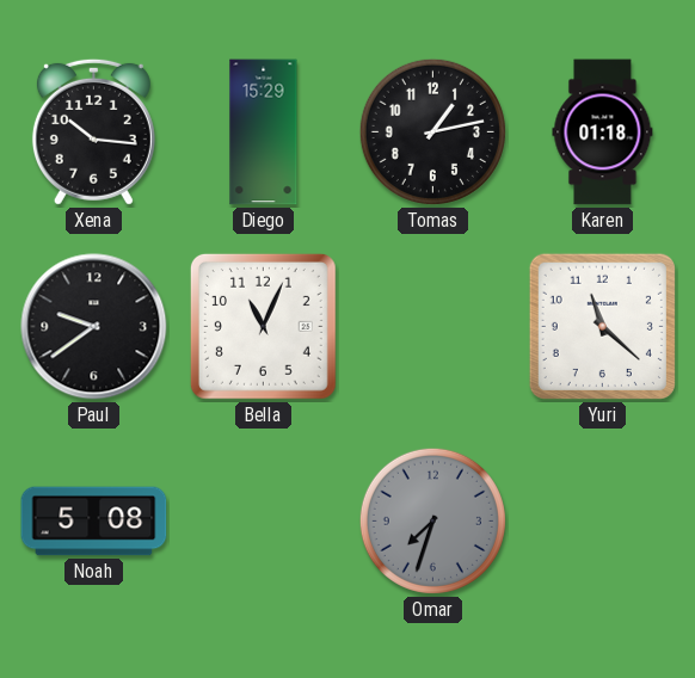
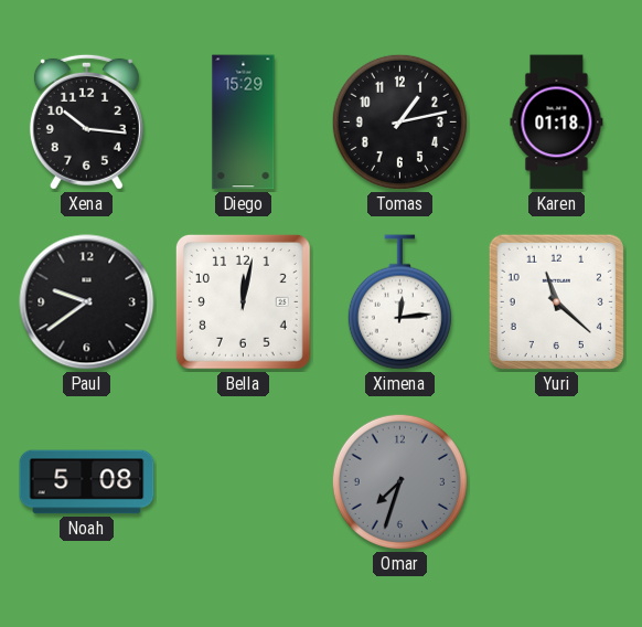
Bella: 11:04 -> 12:02 (243, 301)
Ximena: none -> 12:14 (399, 302)
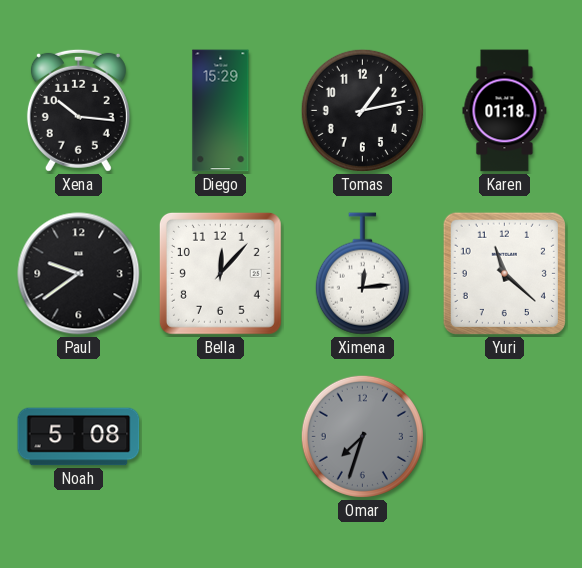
Bella: 12:02 -> 12:07 (220, 273)
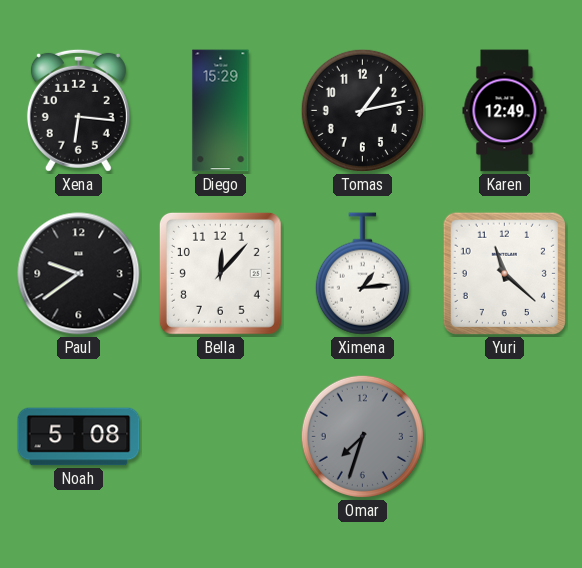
Xena: 10:16 -> 6:16 (78, 110)
Karen: 01:18 -> 12:49 (505, 111)
Ximena: 12:14 -> 1:14 (362, 274)
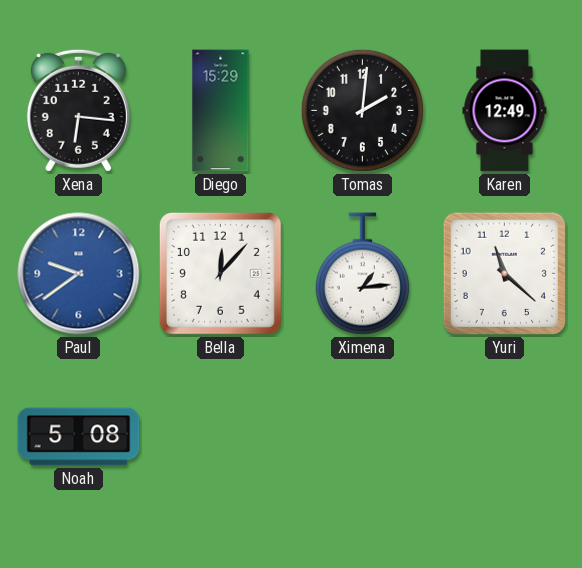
Tomas: 1:13 -> 2:01 (362, 110)
Paul dial: black -> blue (79, 274)
Omar: 7:33 -> none (362, 436)
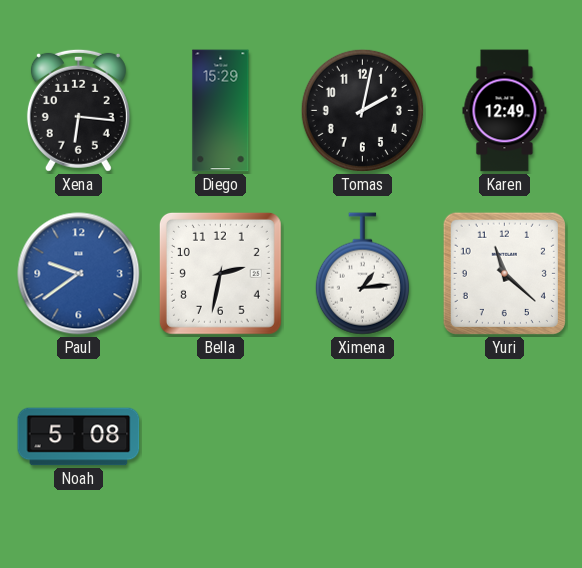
Tomas: 2:01 -> 2:02 (362, 110)
Bella: 12:07 -> 2:32 (220, 273)
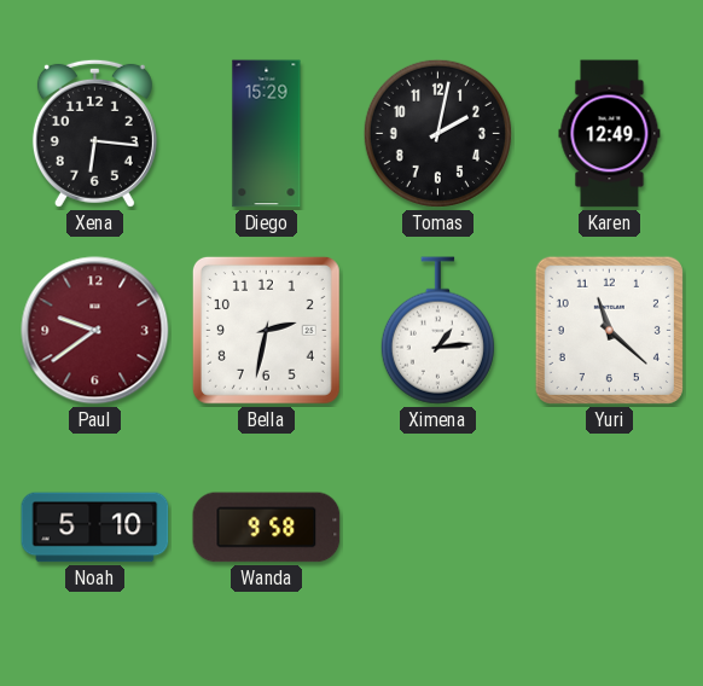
Paul dial: blue -> burgundy (95, 331)
Noah: 5:08 -> 5:10 (95, 528)
Wanda: none -> 9:58 (267, 528)
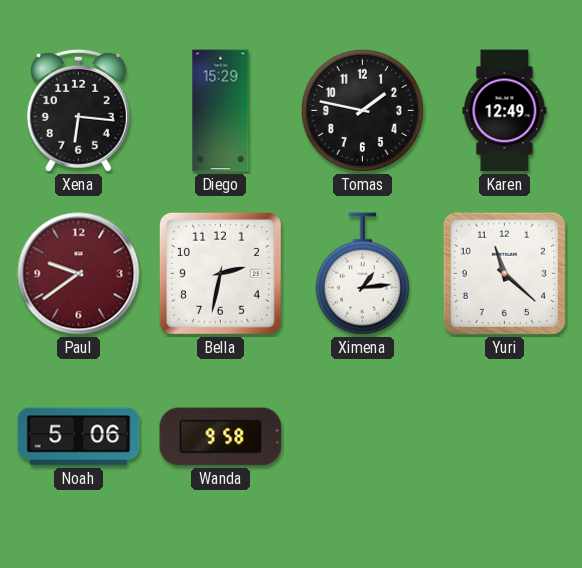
Tomas: 2:02 -> 1:47 (362, 110)
Noah: 5:10 -> 5:06 (79, 437)
